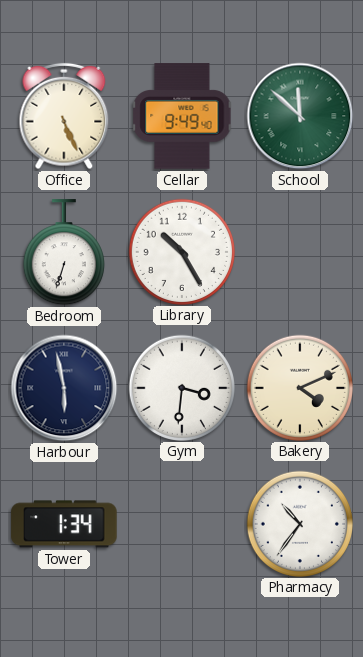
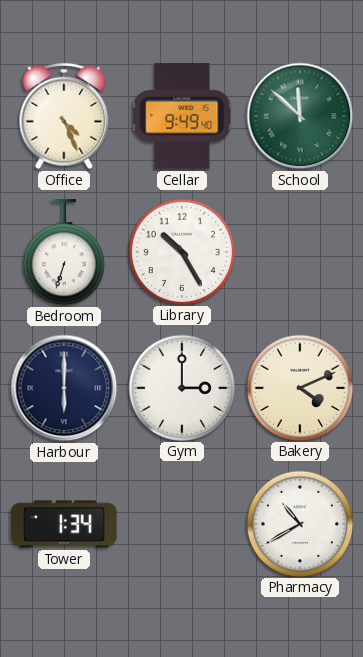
Office: 5:26 -> 4:26 (64, 116)
Harbour: 5:58 -> 6:00 (64, 388)
Gym: 3:31 -> 3:00 (181, 387)
Pharmacy: 10:36 -> 10:40 (299, 523)
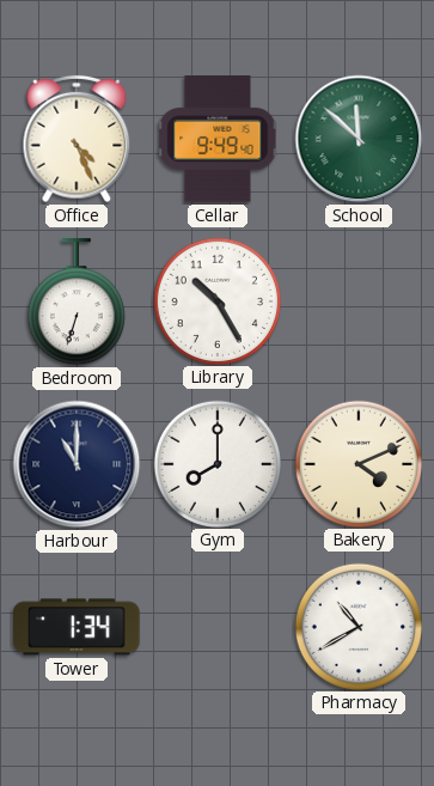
Harbour: 6:00 -> 11:00 (77, 464)
Gym: 3:00 -> 8:00 (216, 463)
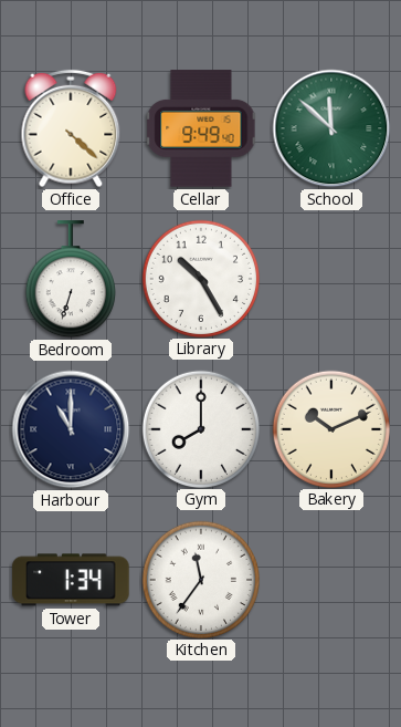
Office: 4:26 -> 4:22 (71, 128)
Bakery: 4:11 -> 10:11 (330, 428)
Kitchen: none -> 11:36 (200, 579)
Pharmacy: 10:40 -> none (357, 626)
